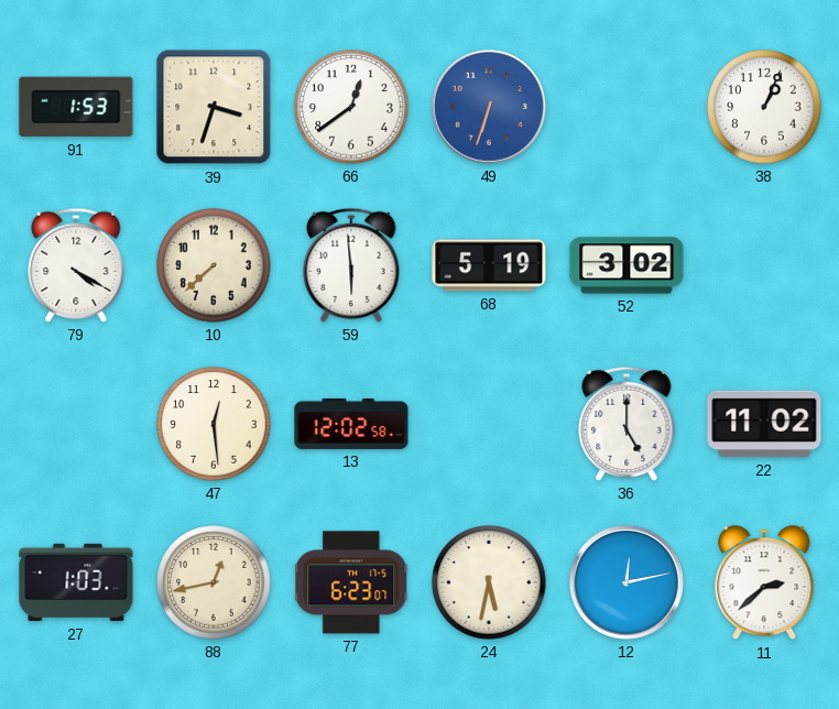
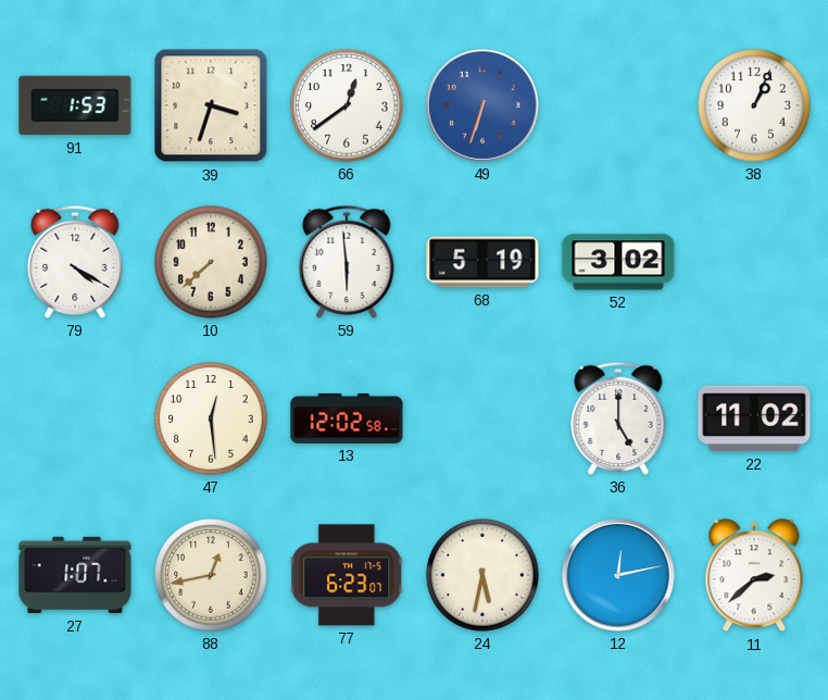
27: 1:03 -> 1:07 (75, 575)
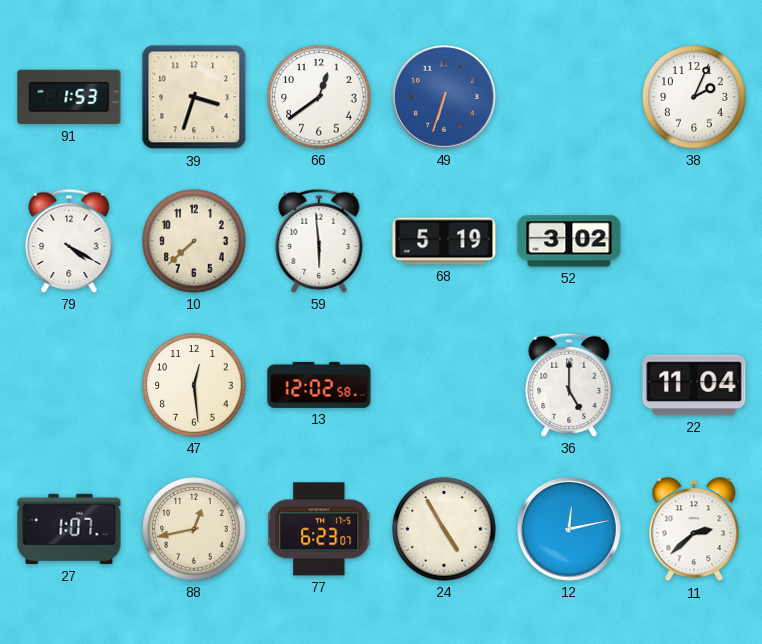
38: 1:04 -> 2:04 (694, 97)
22: 11:02 -> 11:04 (694, 385)
24: 5:32 -> 4:55 (444, 529)
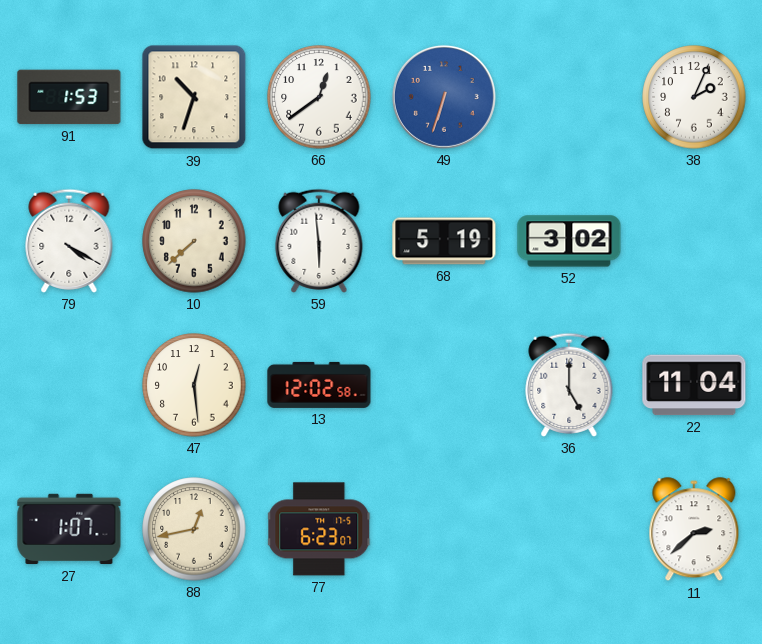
39: 3:33 -> 10:33 (194, 97)
24: 4:55 -> none (444, 529)
12: 12:13 -> none (569, 529)
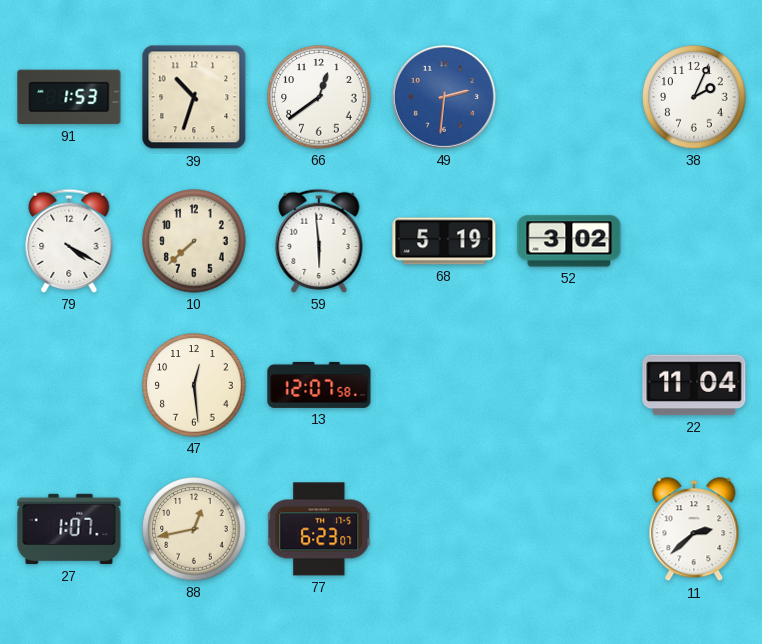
49: 6:33 -> 2:31 (444, 97)
13: 12:02 -> 12:07 (319, 385)
36: 5:00 -> none (569, 385)
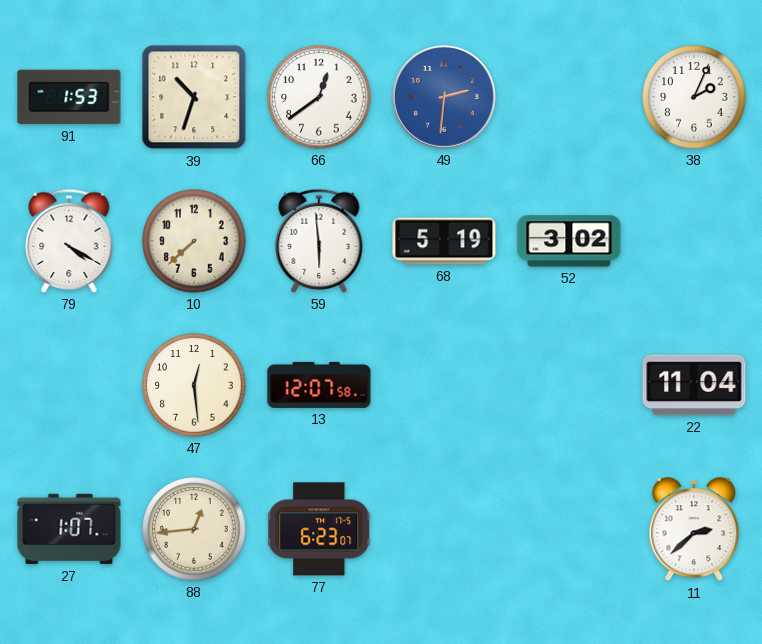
88: 12:43 -> 12:44 (194, 529)
